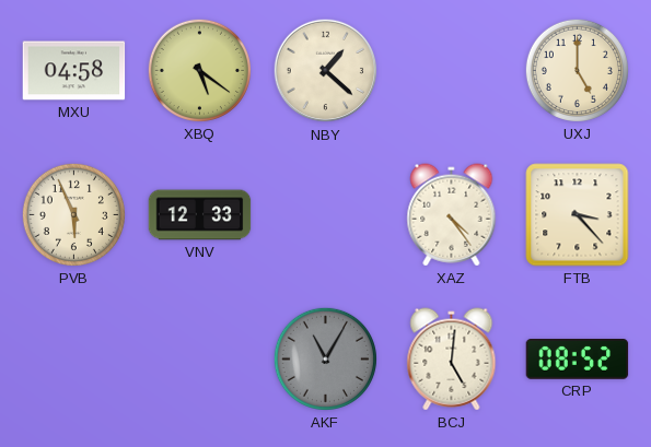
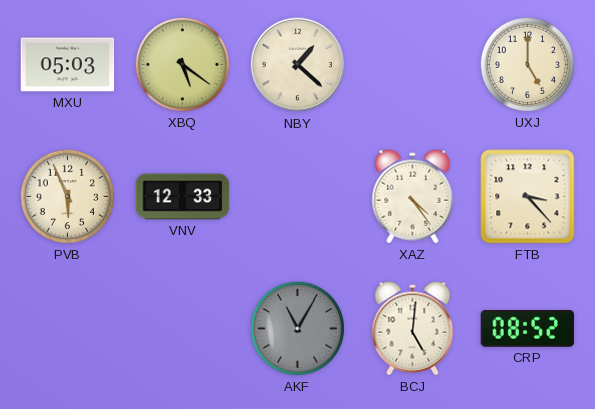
MXU: 04:58 -> 05:03 (68, 65)
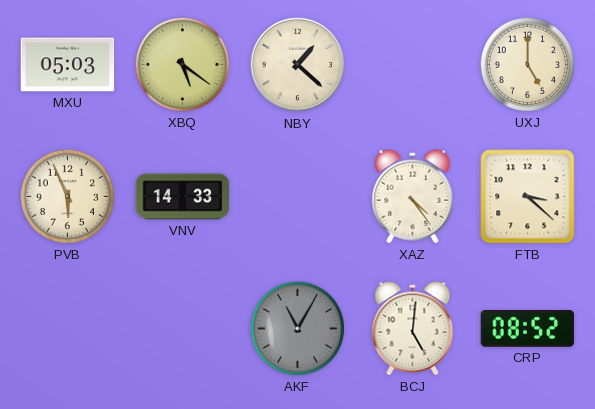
VNV: 12:33 -> 14:33 (183, 197)
FTB: 3:23 -> 3:22 (528, 197)
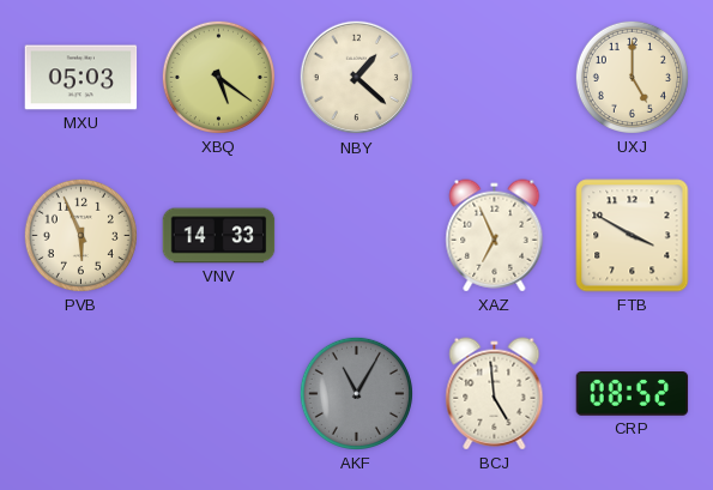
XAZ: 4:24 -> 6:56 (495, 236)
FTB: 3:22 -> 3:50 (633, 236)
BCJ: 5:01 -> 4:59 (495, 394)
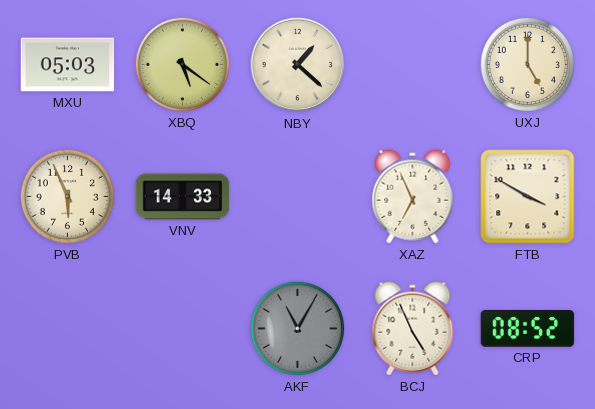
BCJ: 4:59 -> 4:56 (413, 329)
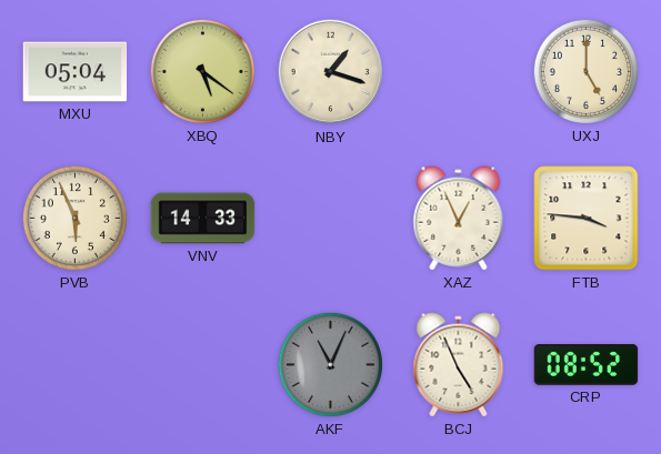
MXU: 05:03 -> 05:04 (76, 72)
NBY: 1:22 -> 1:18 (331, 72)
XAZ: 6:56 -> 12:56 (459, 219)
FTB: 3:50 -> 3:46 (587, 219)
AKF: 11:05 -> 11:04 (330, 364)
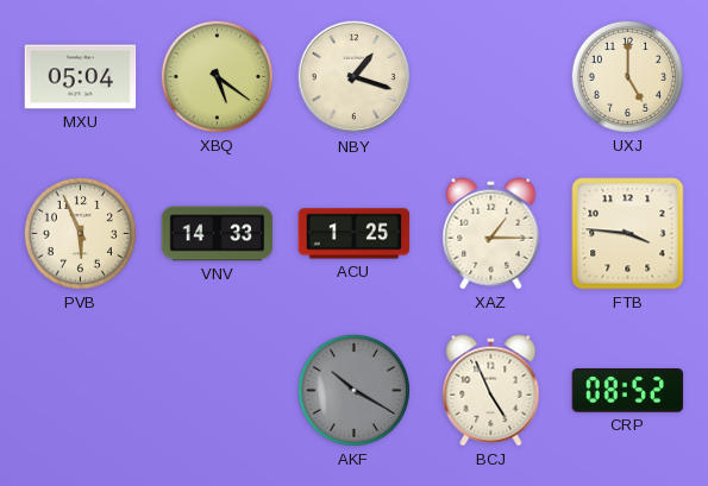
ACU: none -> 1:25 (355, 234)
XAZ: 12:56 -> 1:15 (491, 234)
AKF: 11:04 -> 10:20 (353, 390)
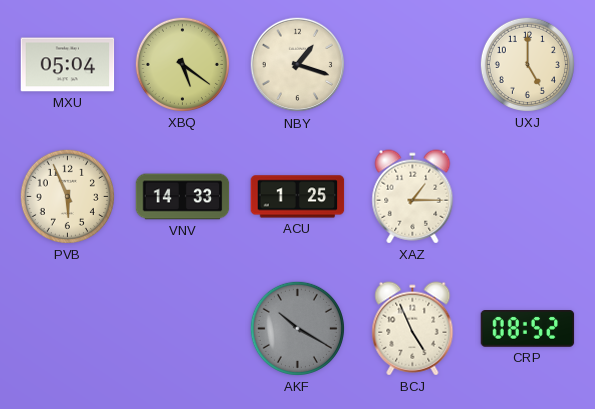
FTB: 3:46 -> none (628, 234)
